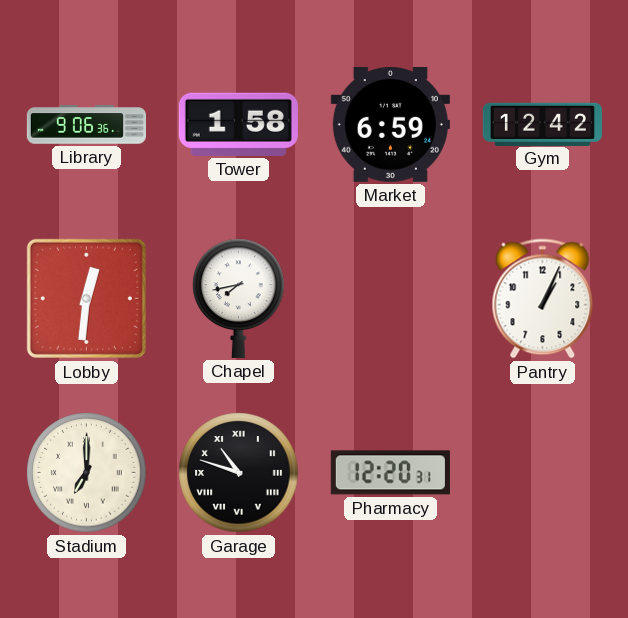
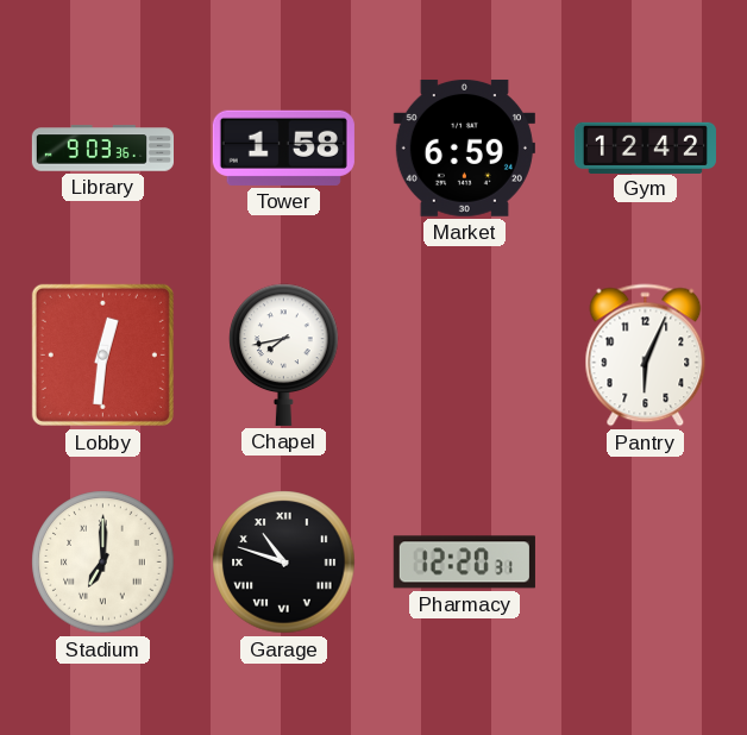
Library: 9:06 -> 9:03 (102, 149)
Pantry: 1:04 -> 6:04 (646, 356)
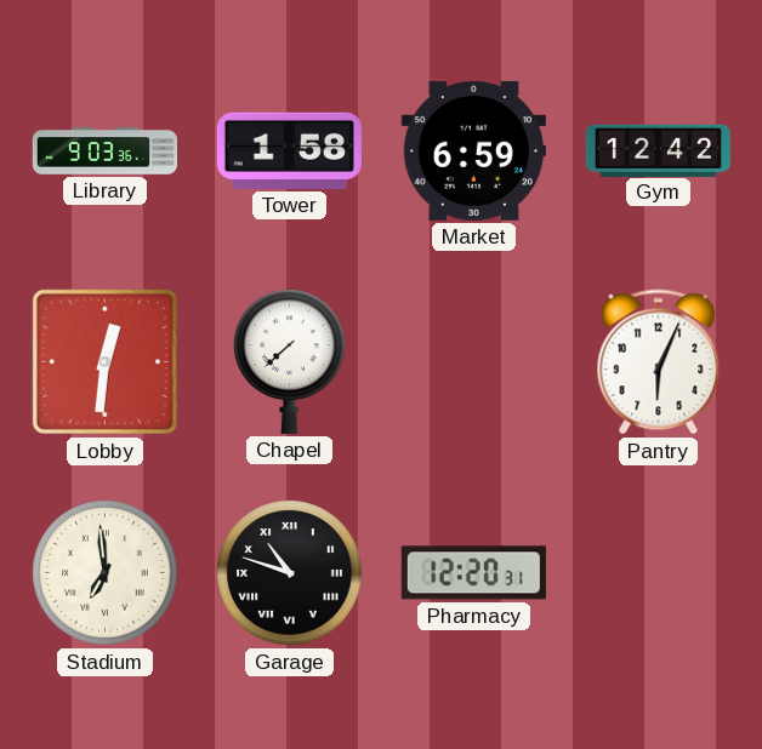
Chapel: 7:43 -> 7:38 (290, 361)
Stadium: 7:00 -> 6:59 (106, 573)
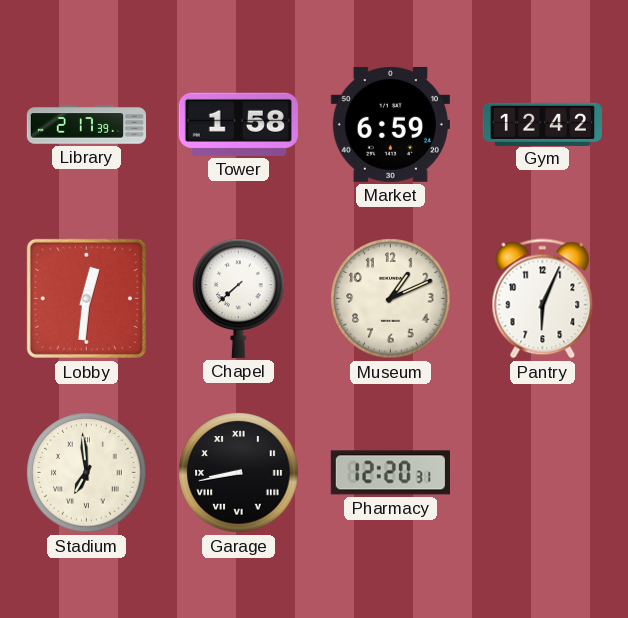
Library: 9:03 -> 2:17 (86, 125)
Museum: none -> 1:11 (391, 299)
Garage: 10:48 -> 8:43 (239, 473)
